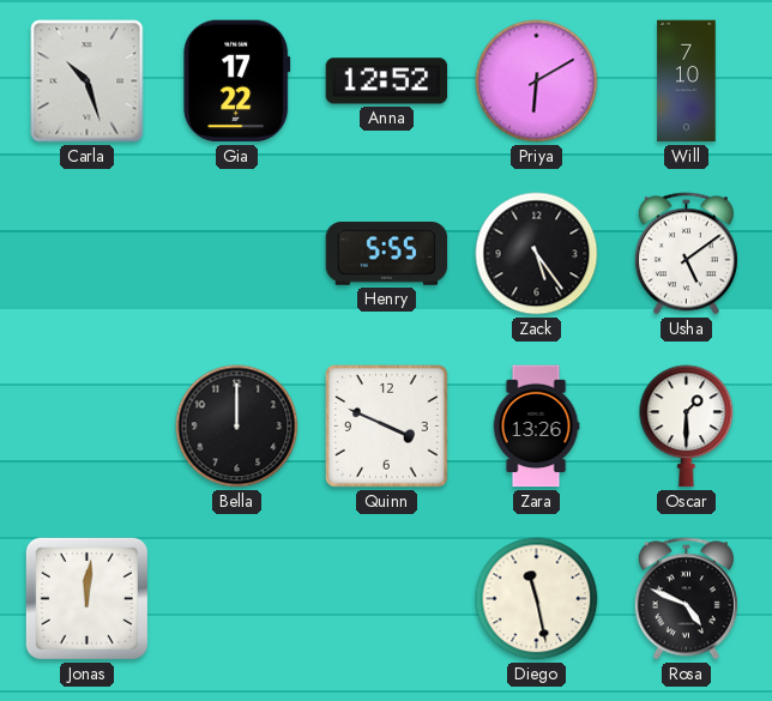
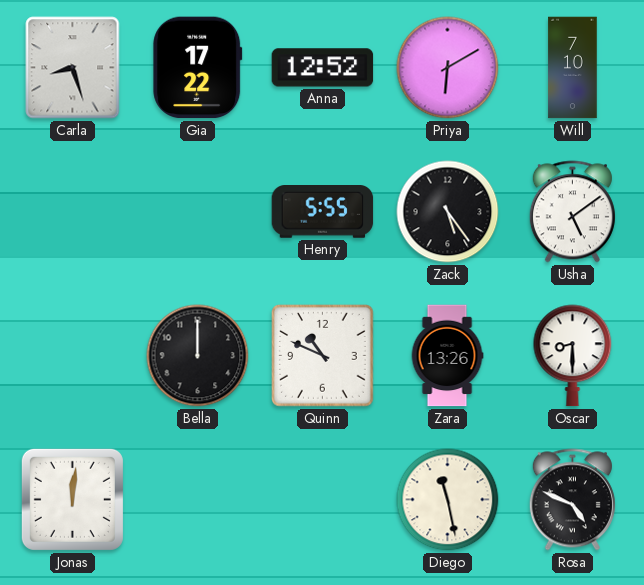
Carla: 10:27 -> 8:27 (73, 68)
Quinn: 3:49 -> 10:49 (323, 356)
Oscar: 1:30 -> 8:30 (573, 356)
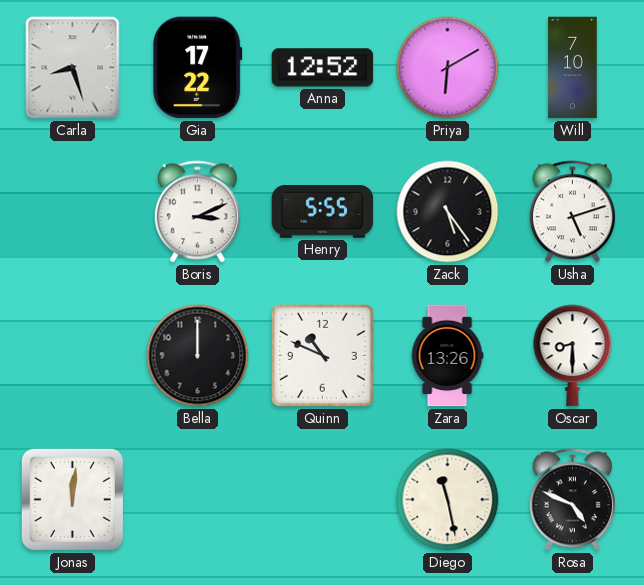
Boris: none -> 3:11 (197, 212)
Usha: 5:09 -> 5:12 (572, 212)
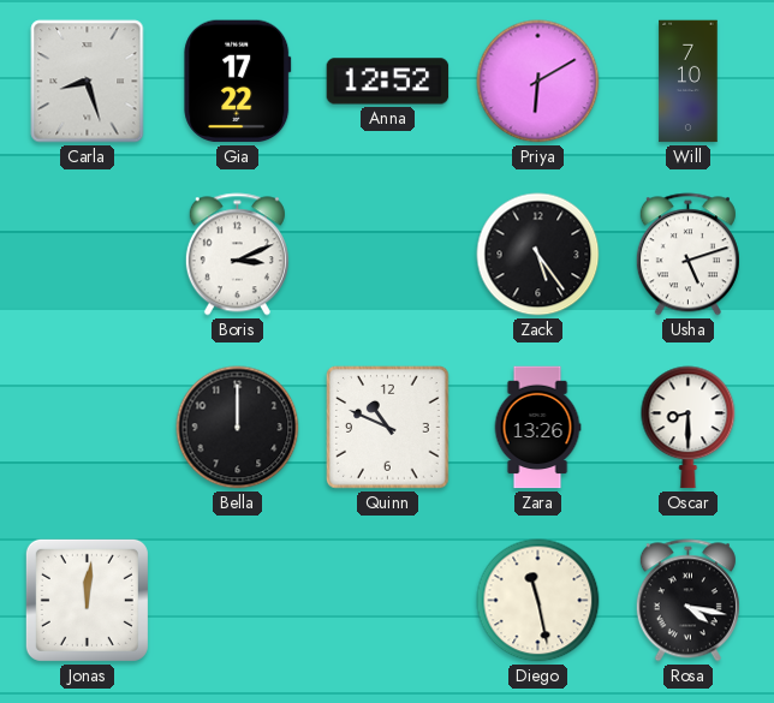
Henry: 5:55 -> none (323, 212)
Rosa: 4:49 -> 4:17 (687, 601)
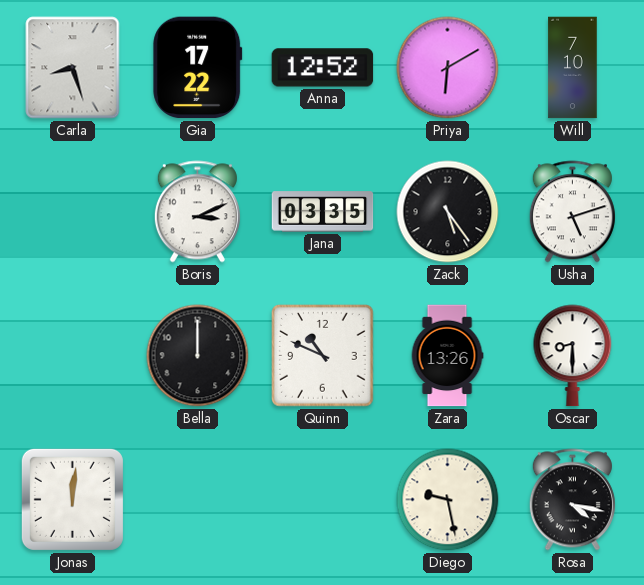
Jana: none -> 03:35 (323, 212)
Diego: 11:28 -> 9:28 (448, 500)
